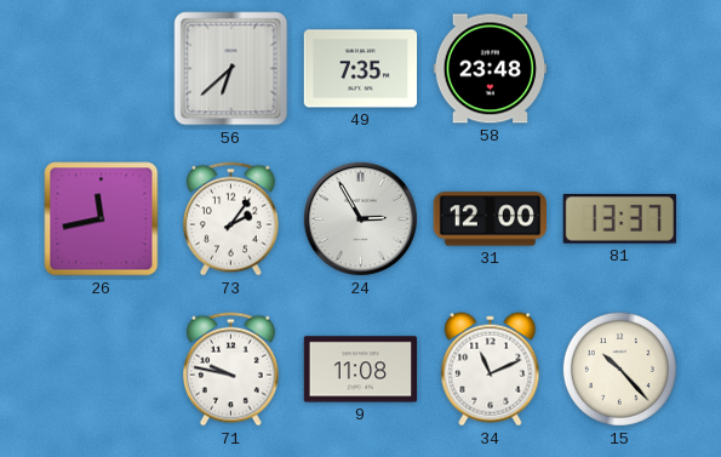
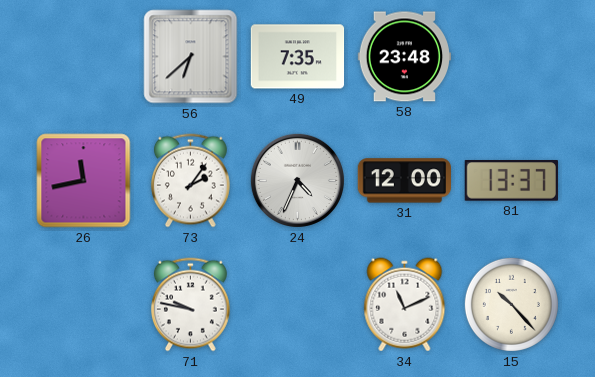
24: 2:55 -> 4:34 (297, 180)
9: 11:08 -> none (361, 370)
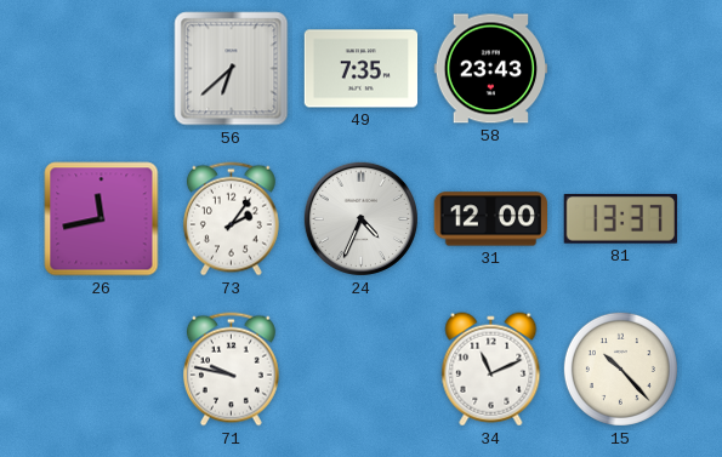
58: 23:48 -> 23:43 (491, 69)
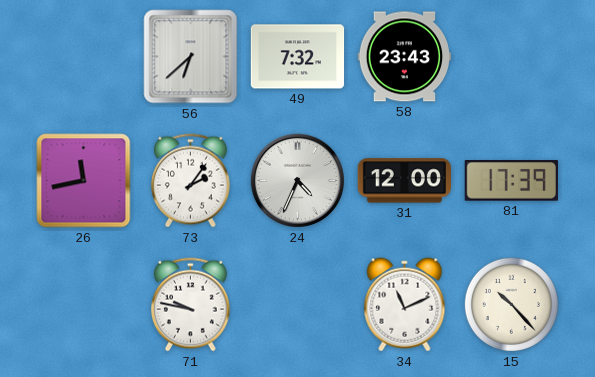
49: 7:35 -> 7:32 (298, 57)
81: 13:37 -> 17:39 (511, 181)
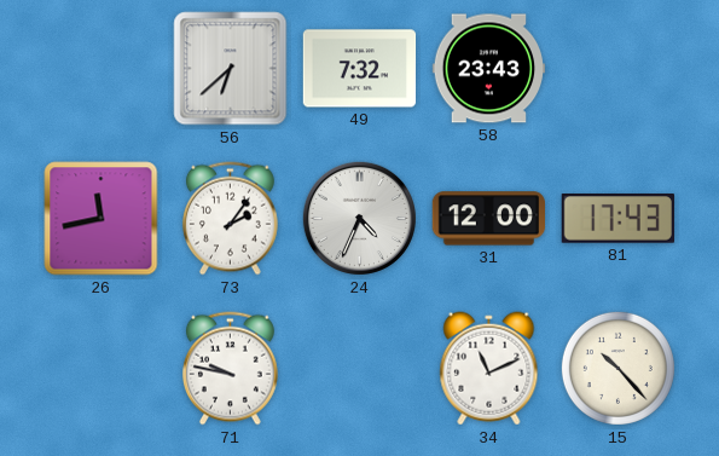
81: 17:39 -> 17:43 (617, 219)
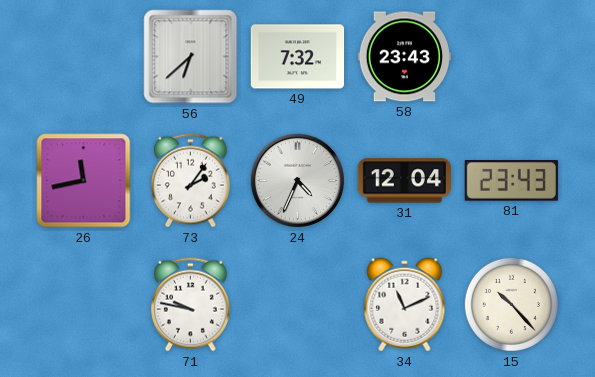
31: 12:00 -> 12:04 (404, 181)
81: 17:43 -> 23:43 (511, 181)
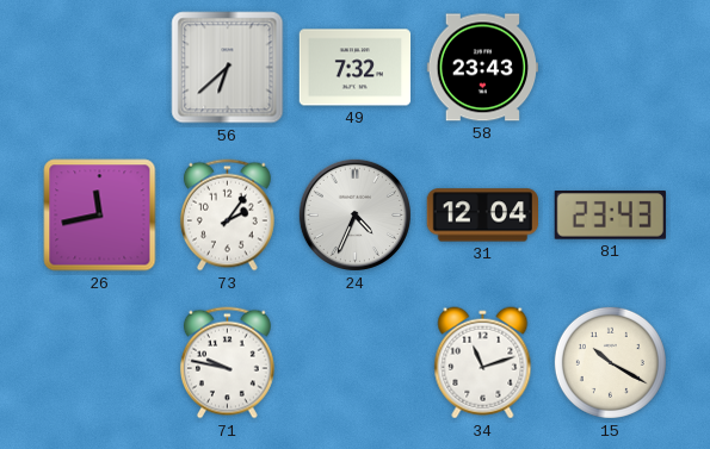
34: 11:11 -> 11:12 (483, 363)
15: 10:23 -> 10:20 (610, 362)
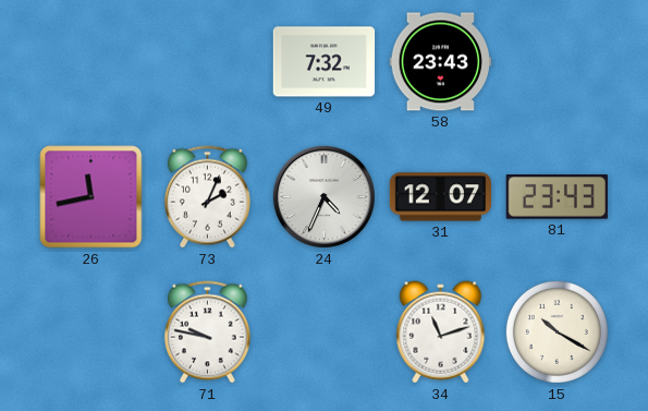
56: 6:38 -> none (228, 68)
73: 2:06 -> 2:04 (207, 197)
31: 12:04 -> 12:07 (440, 197)
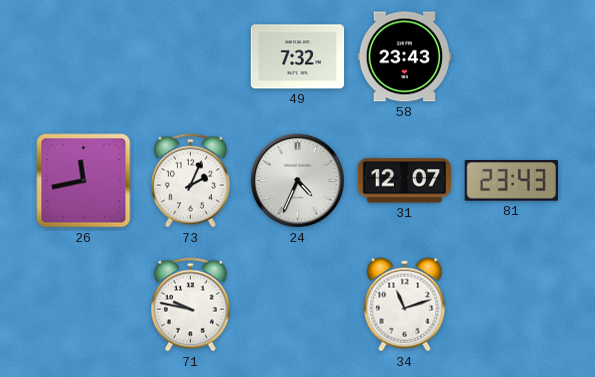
15: 10:20 -> none (557, 331)
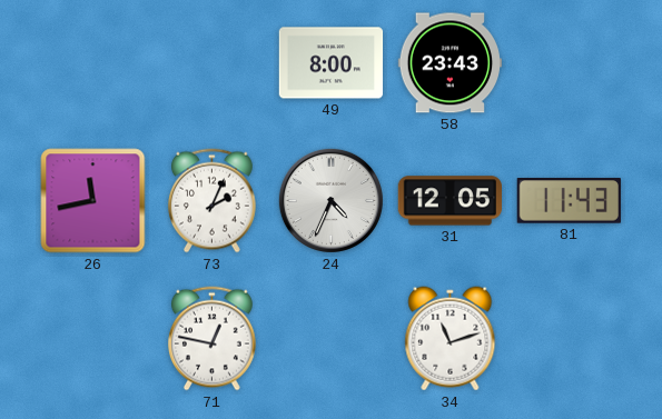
49: 7:32 -> 8:00 (332, 63)
31: 12:07 -> 12:05 (449, 201)
81: 23:43 -> 11:43 (569, 201)
71: 9:47 -> 12:47 (211, 339)
